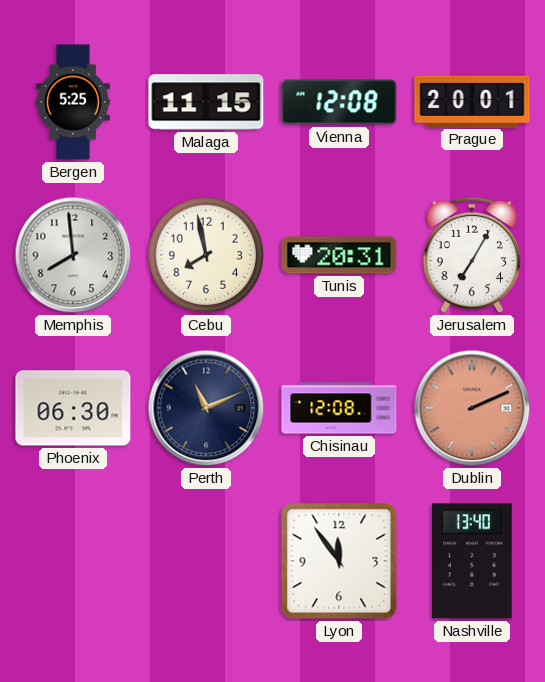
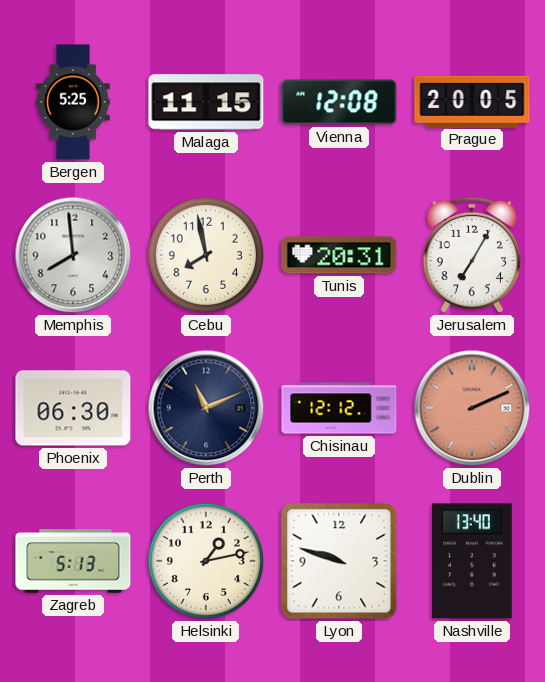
Prague: 20:01 -> 20:05 (472, 101)
Chisinau: 12:08 -> 12:12 (339, 408)
Zagreb: none -> 5:13 (73, 561)
Helsinki: none -> 1:13 (206, 561)
Lyon: 11:54 -> 9:48 (339, 561)
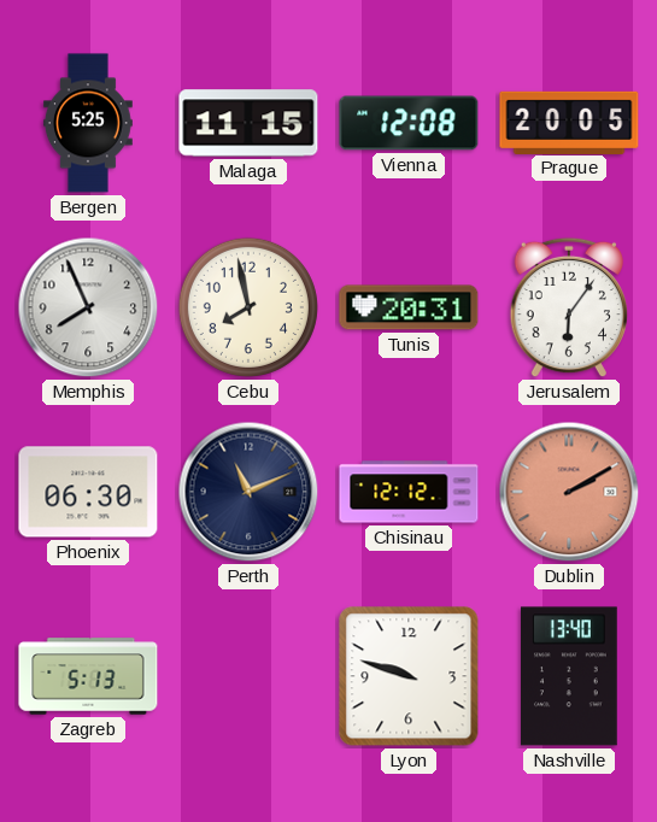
Memphis: 7:59 -> 7:56 (88, 307)
Jerusalem: 7:05 -> 6:06 (568, 307)
Dublin: 2:11 -> 2:10 (569, 492)
Helsinki: 1:13 -> none (206, 561)
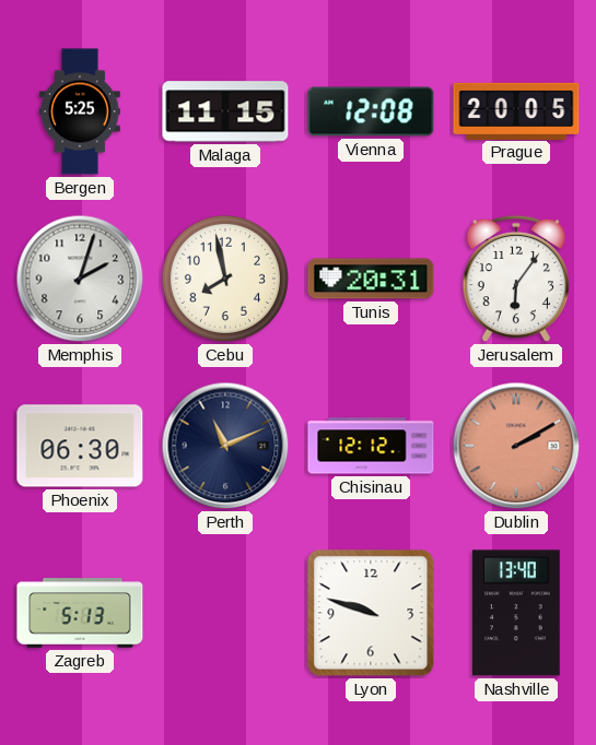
Memphis: 7:56 -> 2:03 (80, 279)
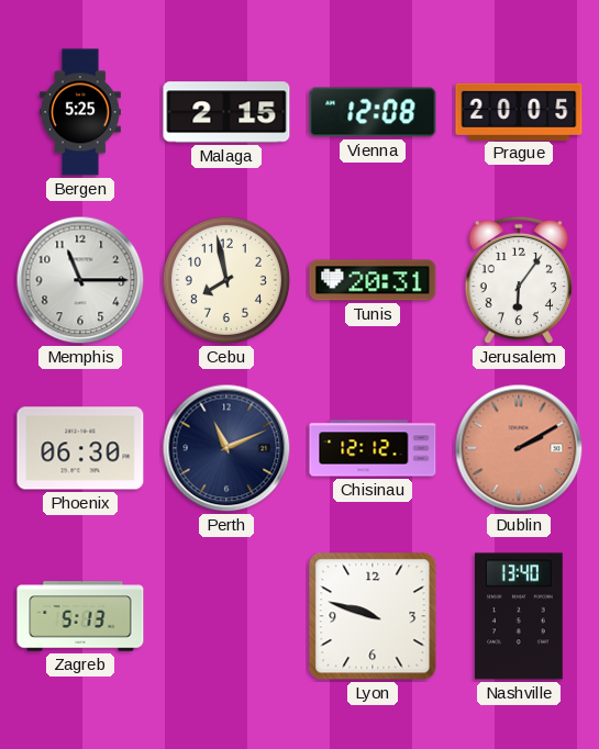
Malaga: 11:15 -> 2:15 (226, 112)
Memphis: 2:03 -> 11:15 (80, 280)
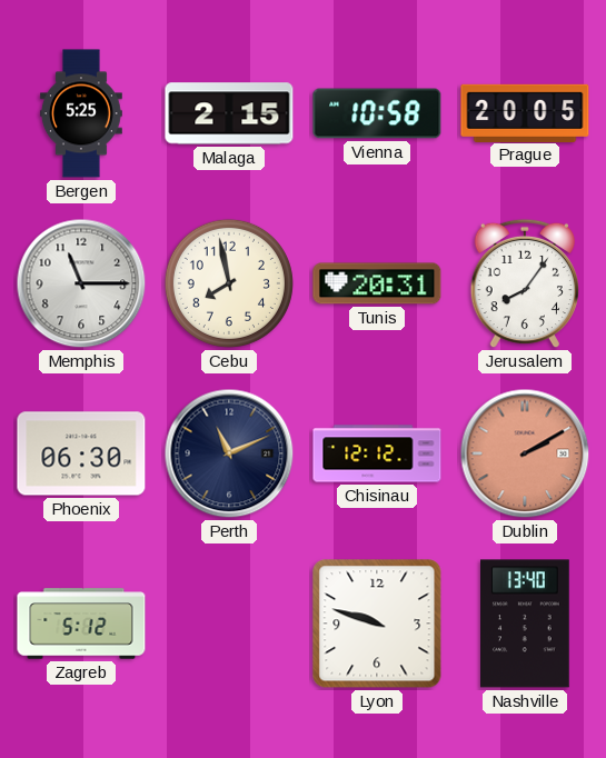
Vienna: 12:08 -> 10:58 (377, 113)
Jerusalem: 6:06 -> 8:06 (524, 283)
Zagreb: 5:13 -> 5:12 (81, 624)
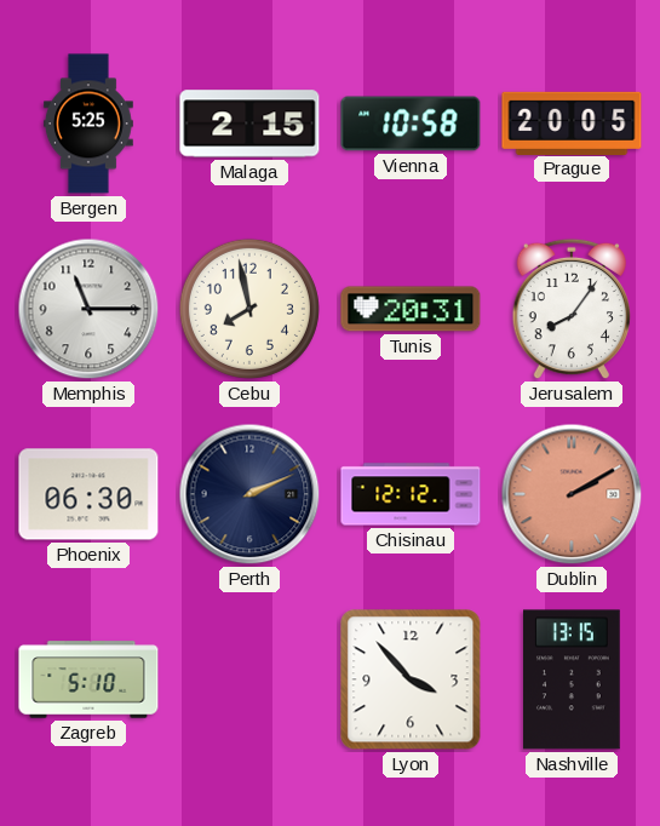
Perth: 11:11 -> 2:11 (249, 494)
Zagreb: 5:12 -> 5:10 (88, 679)
Lyon: 9:48 -> 3:53 (411, 679)
Nashville: 13:40 -> 13:15 (573, 679)
